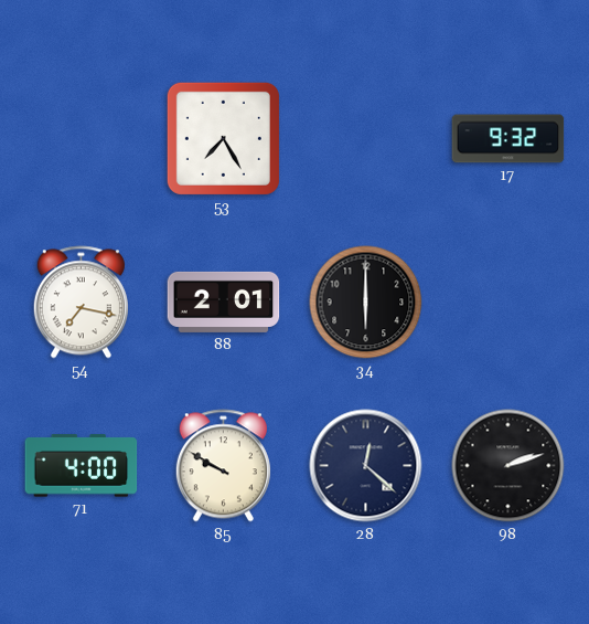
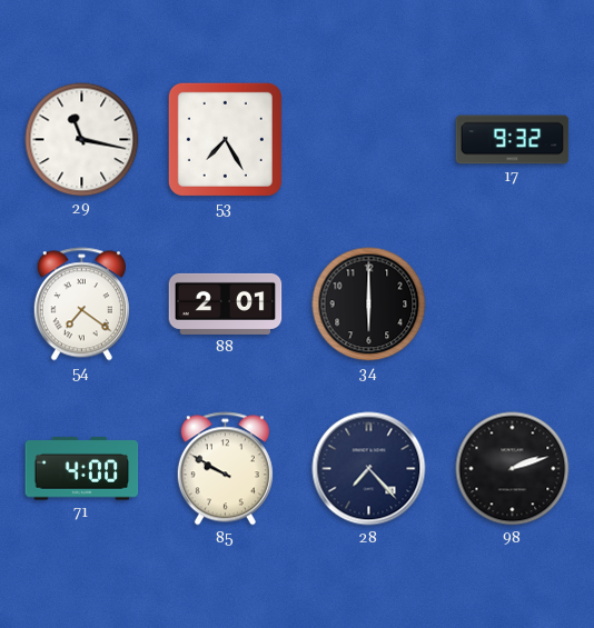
29: none -> 11:17 (82, 140)
54: 7:17 -> 7:21 (81, 305)
28: 12:22 -> 7:23 (369, 469)
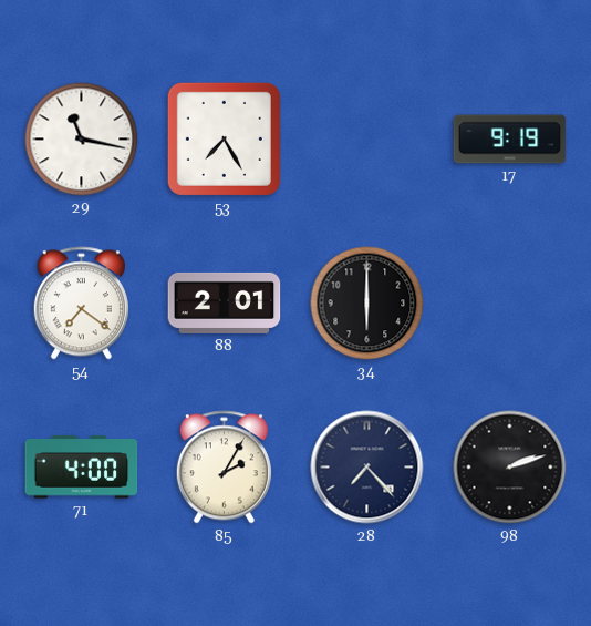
17: 9:32 -> 9:19 (510, 140)
85: 9:50 -> 2:05 (224, 468)
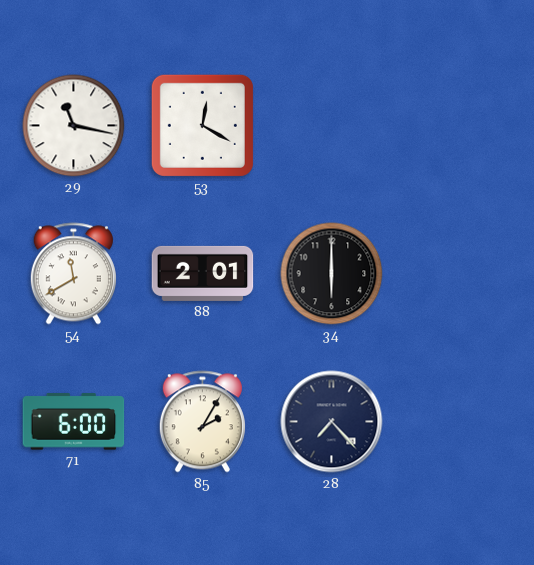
53: 7:25 -> 12:20 (202, 125)
17: 9:19 -> none (510, 140)
54: 7:21 -> 11:40 (73, 274)
71: 4:00 -> 6:00 (74, 422)
98: 2:12 -> none (510, 468)
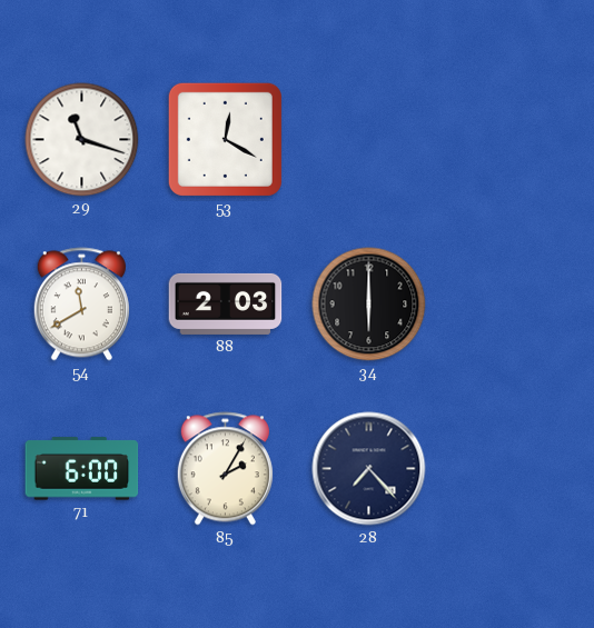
29: 11:17 -> 11:18 (82, 140)
88: 2:01 -> 2:03 (226, 303)
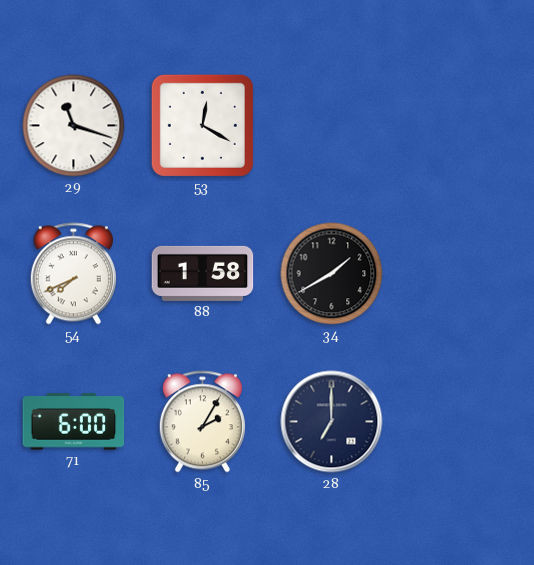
54: 11:40 -> 7:41 (73, 274)
88: 2:03 -> 1:58 (203, 273)
34: 6:00 -> 1:40 (332, 274)
28: 7:23 -> 7:00 (332, 422)
